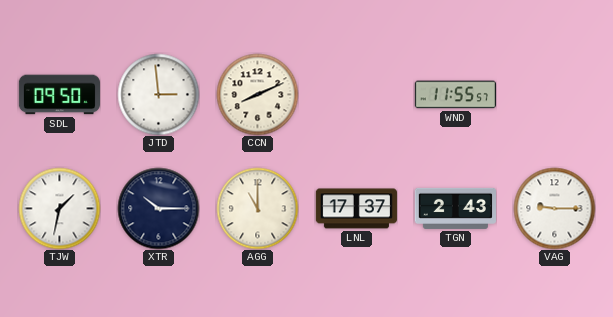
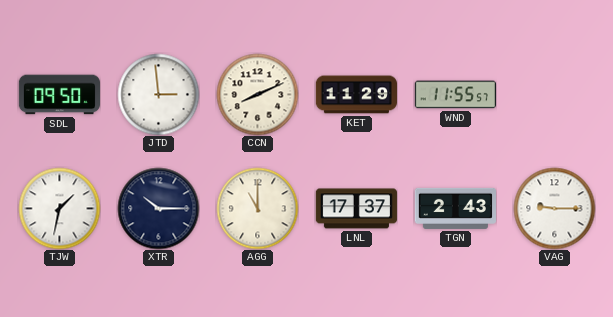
KET: none -> 11:29 (356, 95)
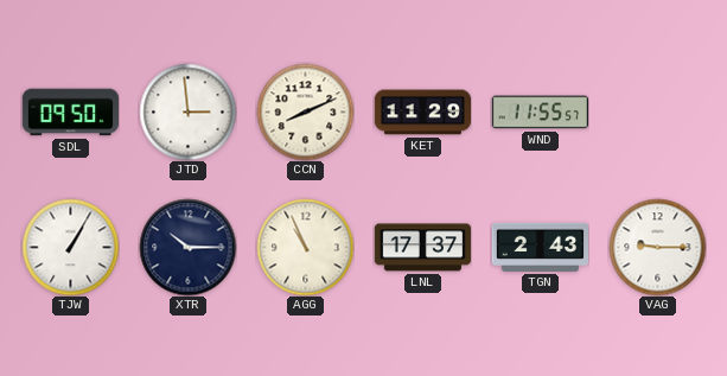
TJW: 1:32 -> 1:05 (70, 247)
AGG: 11:00 -> 10:56 (305, 247)
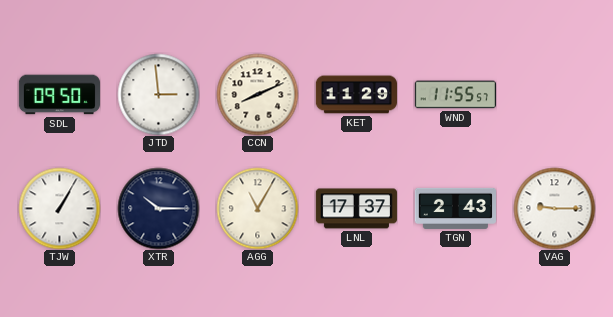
AGG: 10:56 -> 11:05 (257, 208)
